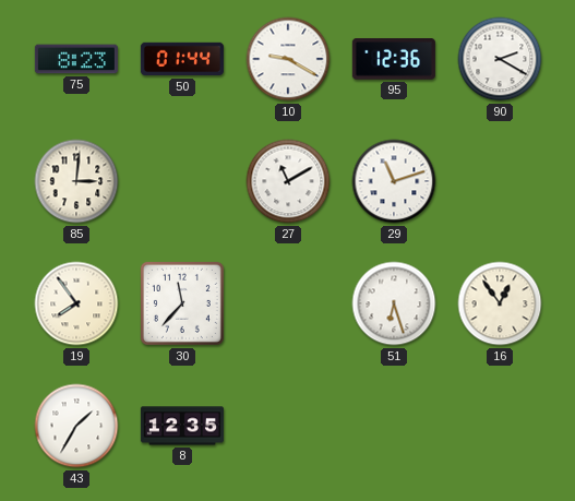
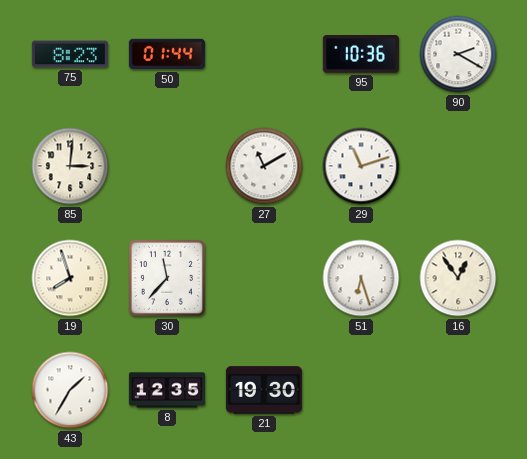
10: 9:20 -> none (288, 59)
95: 12:36 -> 10:36 (361, 55)
19: 7:54 -> 7:57 (70, 278)
21: none -> 19:30 (264, 390)
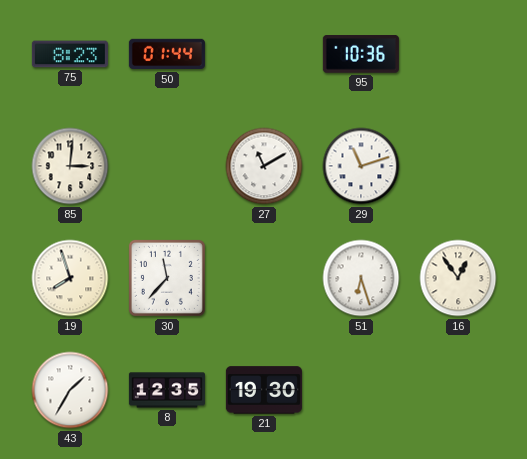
90: 2:20 -> none (458, 54)
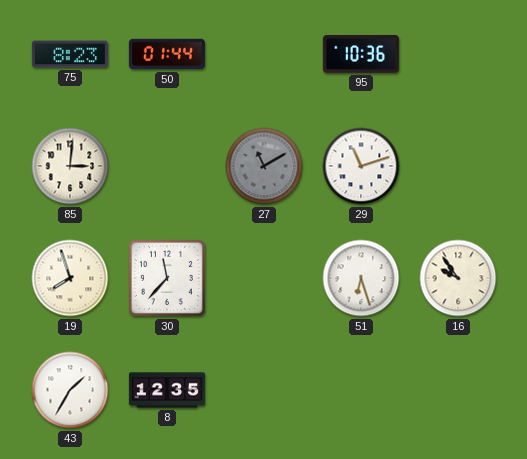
27 dial: white -> grey (264, 166)
16: 12:54 -> 9:54 (458, 278)
21: 19:30 -> none (264, 390)
